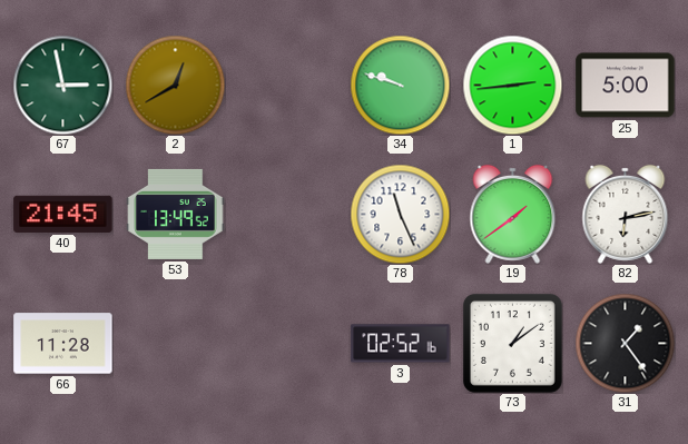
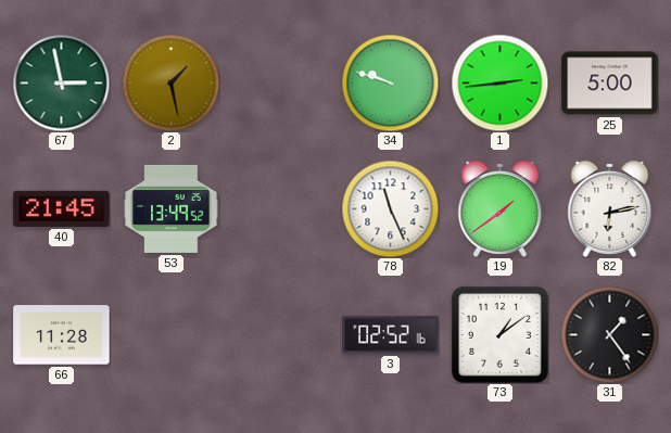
2: 12:40 -> 1:28 (170, 82)
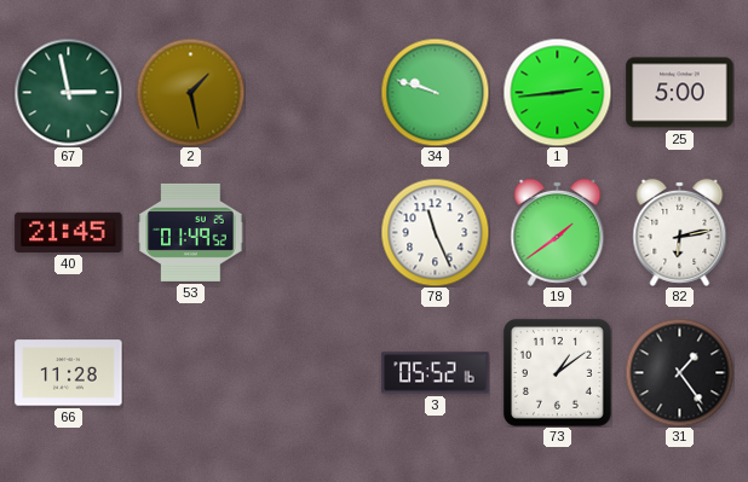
53: 13:49 -> 01:49 (191, 232)
3: 02:52 -> 05:52 (436, 373)
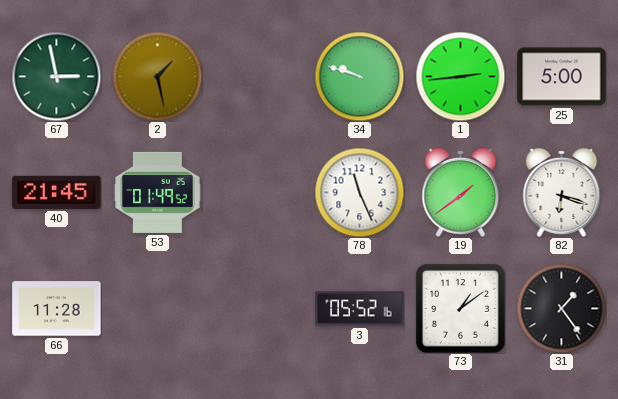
82: 6:13 -> 6:18 (562, 192)
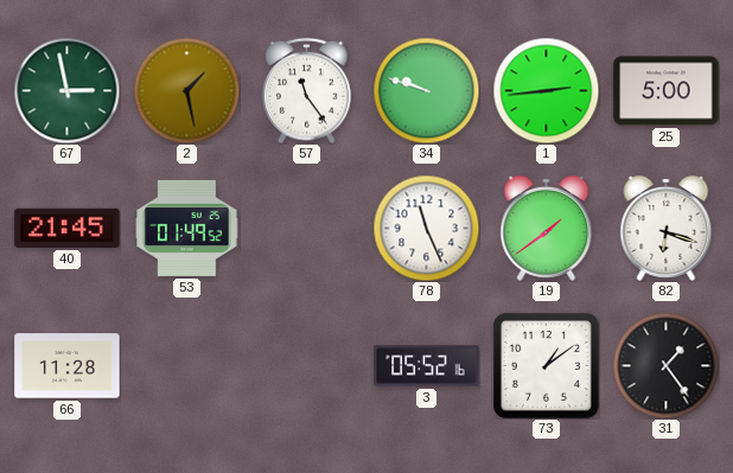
57: none -> 11:24 (307, 90)
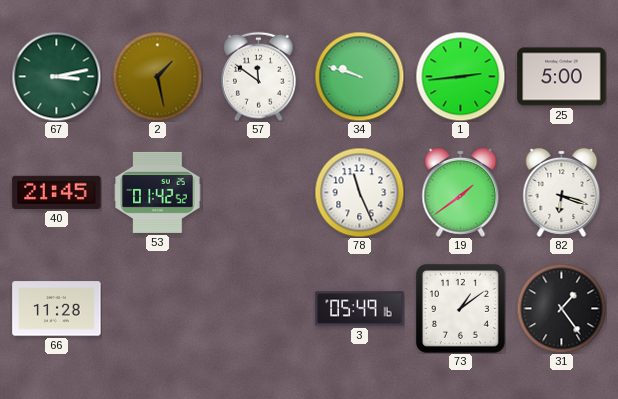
67: 2:58 -> 3:13 (56, 76)
57: 11:24 -> 11:51 (259, 76)
53: 01:49 -> 01:42 (158, 192)
3: 05:52 -> 05:49 (360, 309)
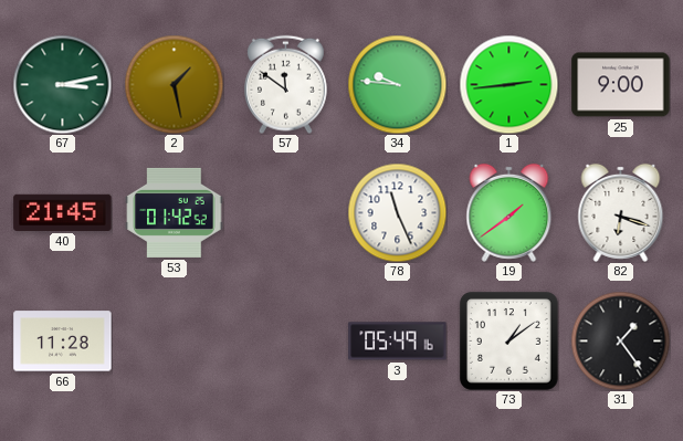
34: 9:48 -> 9:46 (397, 84)
25: 5:00 -> 9:00 (621, 85)
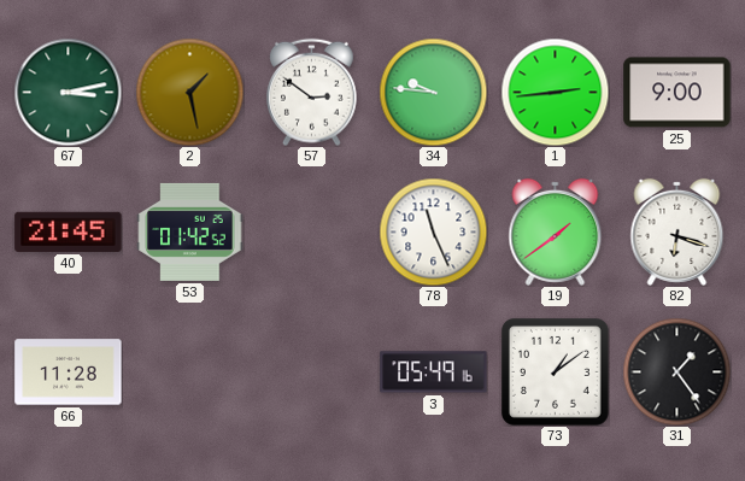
57: 11:51 -> 2:51 (312, 92)
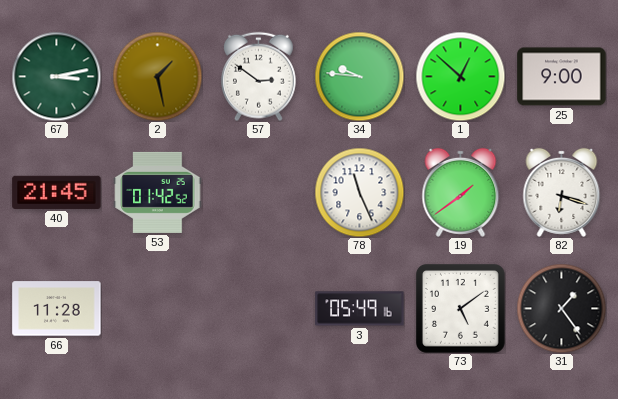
1: 2:44 -> 12:52 (460, 76)
73: 1:09 -> 5:09 (460, 308)
